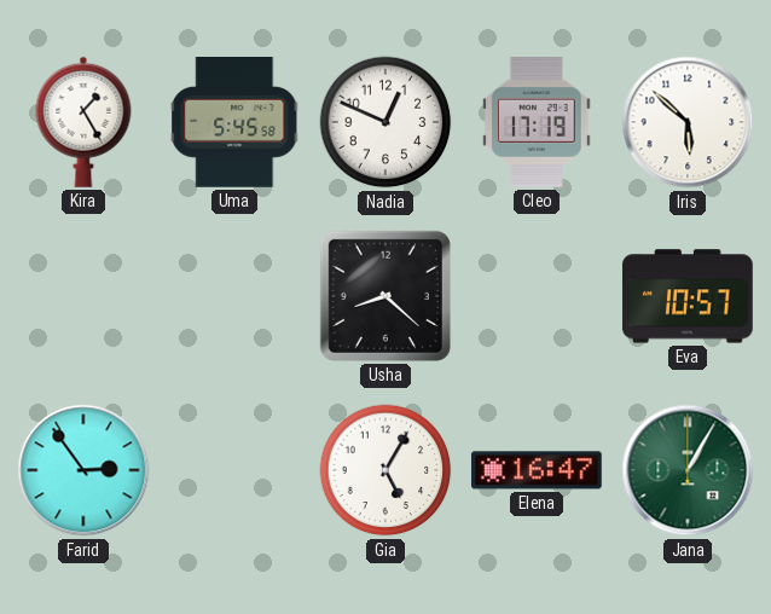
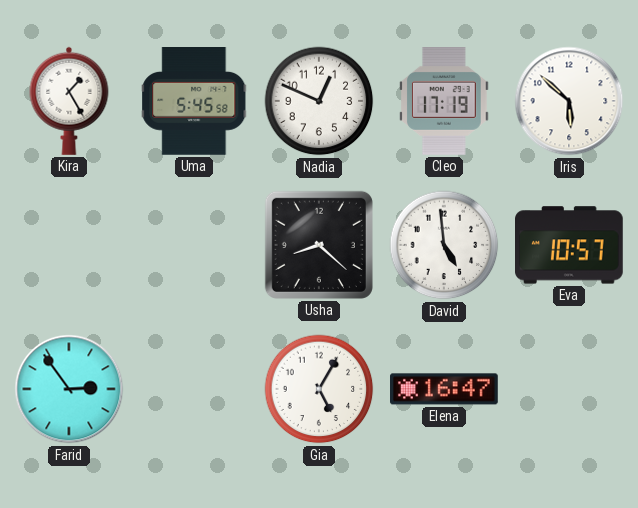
David: none -> 4:59 (444, 245)
Jana: 1:05 -> none (688, 470)
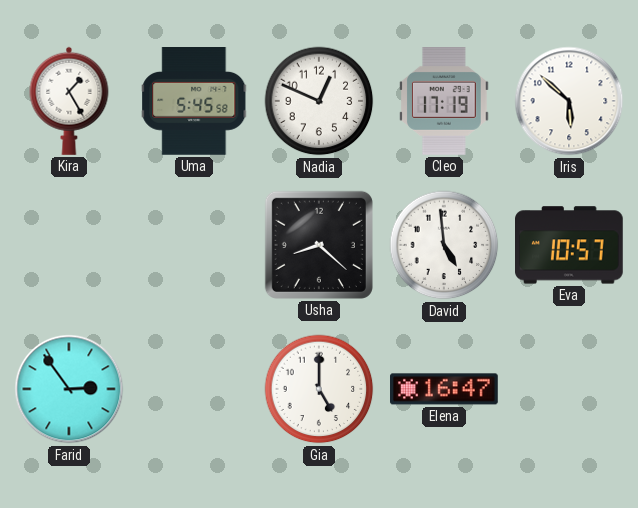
Gia: 5:05 -> 5:00 (319, 389)
